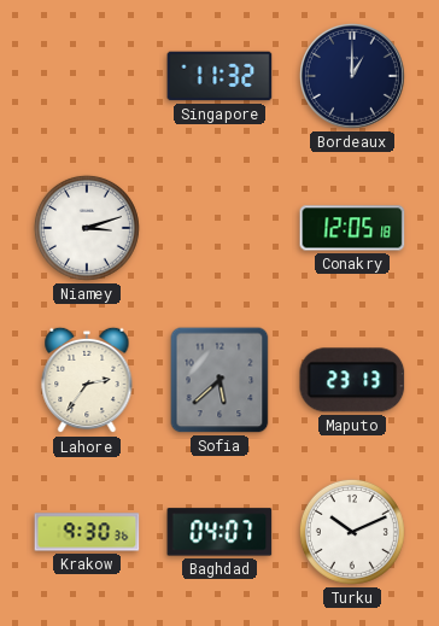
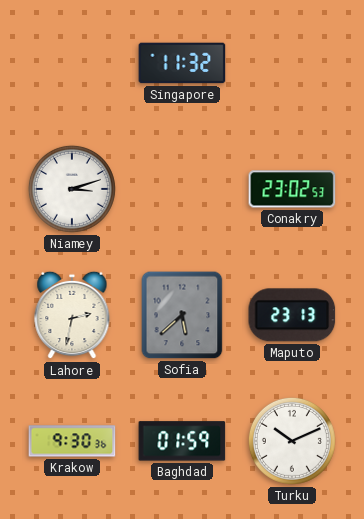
Bordeaux: 1:00 -> none (352, 76)
Conakry: 12:05 -> 23:02 (292, 189)
Lahore: 2:36 -> 2:32 (72, 315)
Baghdad: 04:07 -> 01:59 (182, 441)
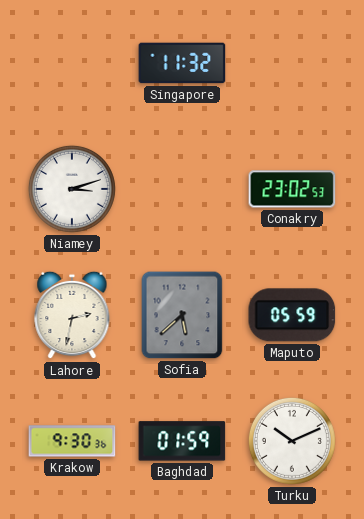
Maputo: 23:13 -> 05:59 (292, 315)
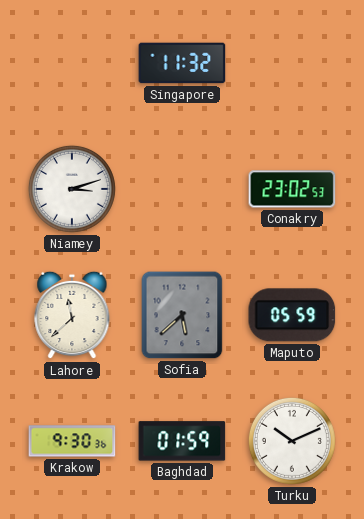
Lahore: 2:32 -> 11:38 (72, 315)
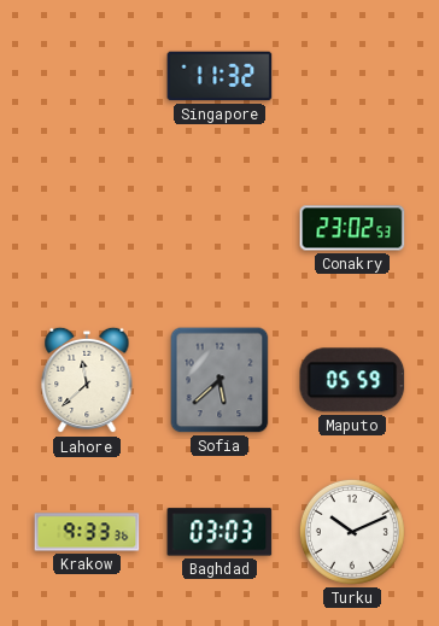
Niamey: 3:12 -> none (72, 189)
Krakow: 9:30 -> 9:33 (87, 532)
Baghdad: 01:59 -> 03:03 (219, 532)
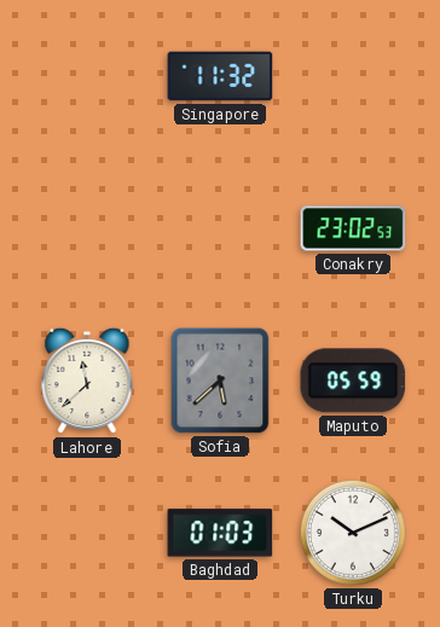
Krakow: 9:33 -> none (87, 532)
Baghdad: 03:03 -> 01:03 (220, 533)
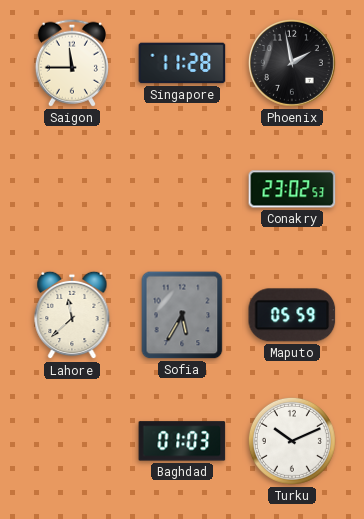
Saigon: none -> 11:45 (72, 63)
Singapore: 11:32 -> 11:28 (182, 63)
Phoenix: none -> 1:58 (292, 63)
Sofia: 5:38 -> 5:35 (182, 315)
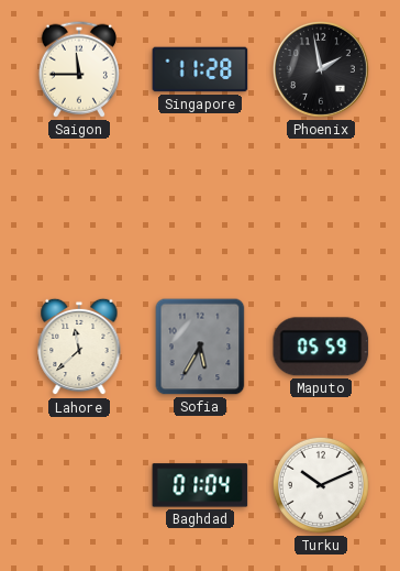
Conakry: 23:02 -> none (292, 189)
Baghdad: 01:03 -> 01:04 (200, 485)
